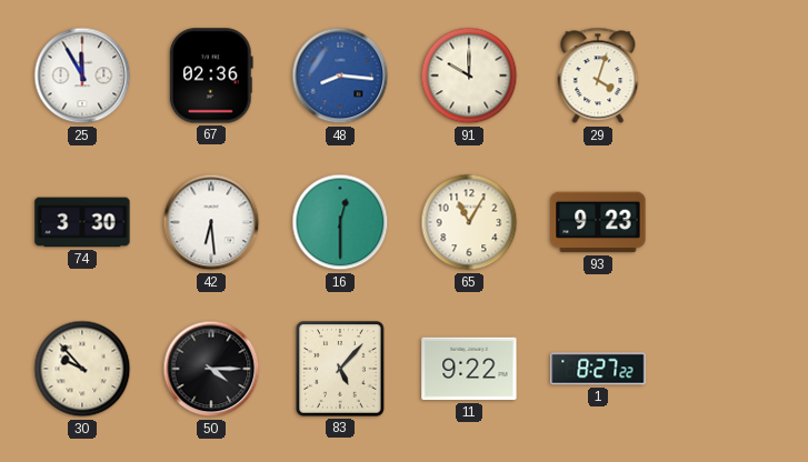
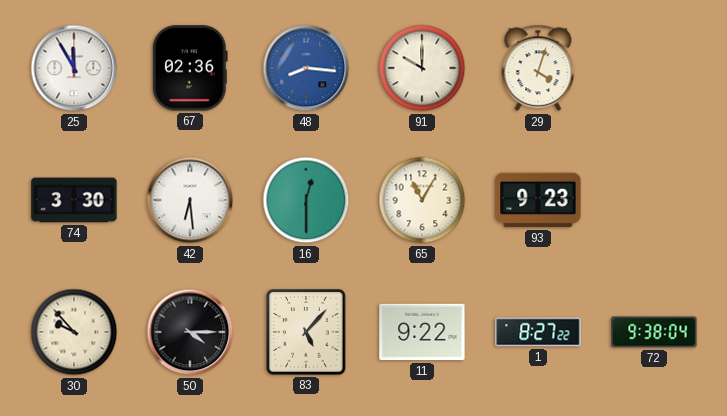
72: none -> 9:38 (654, 332)
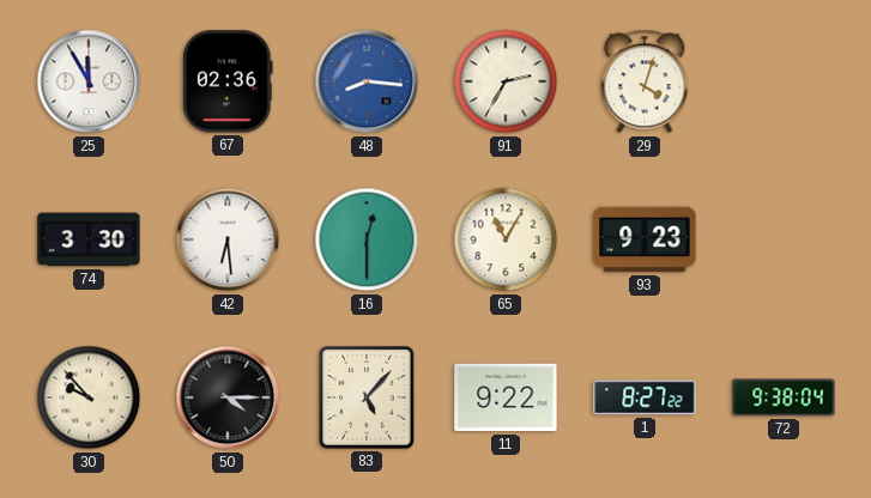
91: 10:00 -> 2:35 (506, 81)
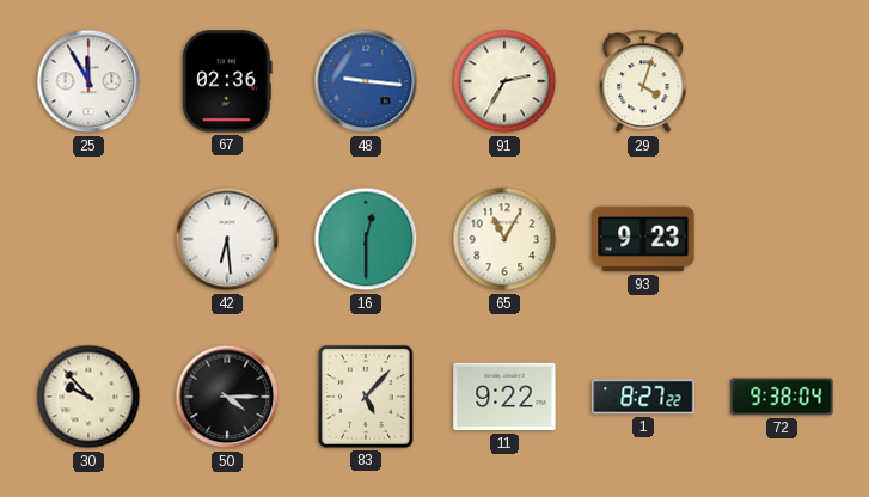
48: 8:16 -> 9:16 (366, 81)
74: 3:30 -> none (89, 239)
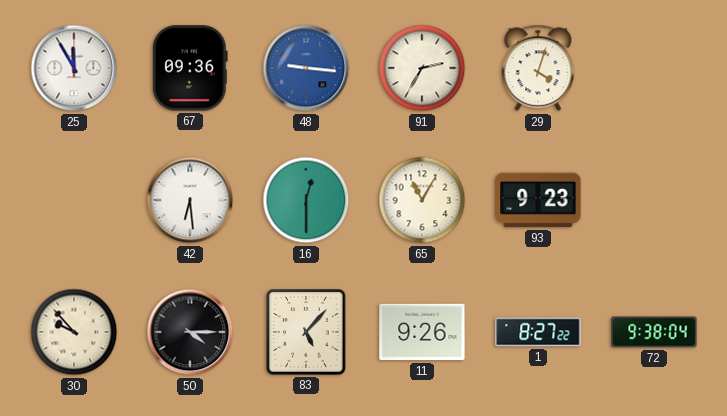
67: 02:36 -> 09:36 (190, 68)
11: 9:22 -> 9:26 (422, 332)
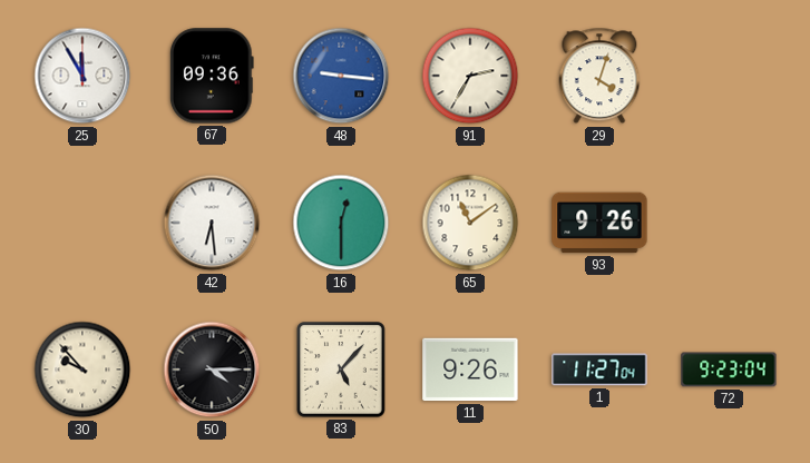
65: 11:05 -> 11:09 (470, 223)
93: 9:23 -> 9:26 (599, 223)
1: 8:27 -> 11:27 (599, 370)
72: 9:38 -> 9:23 (729, 370)
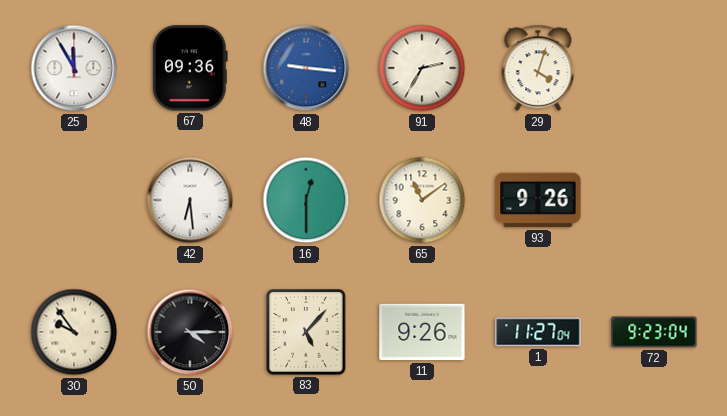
30: 9:53 -> 9:54 (74, 332)
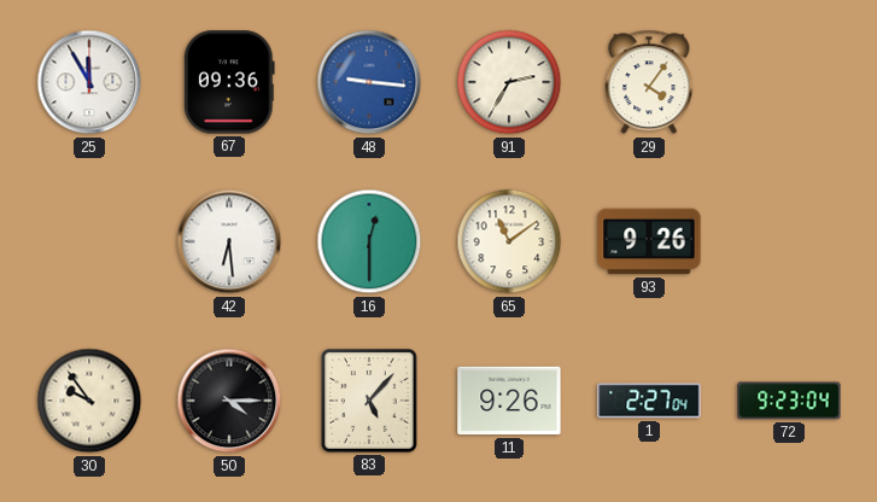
29: 4:03 -> 4:06 (649, 82)
1: 11:27 -> 2:27 (649, 401)
